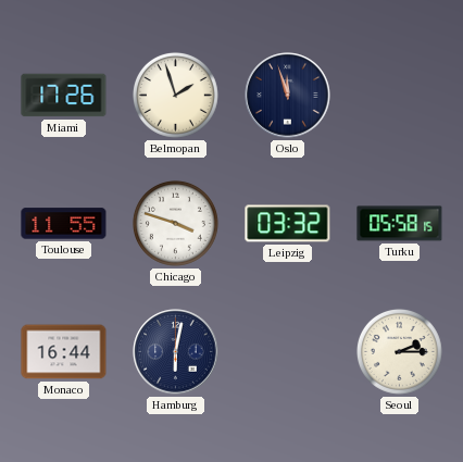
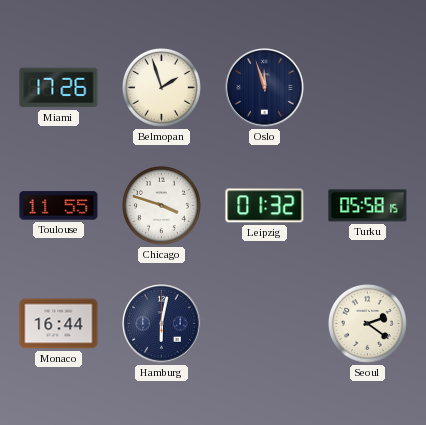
Leipzig: 03:32 -> 01:32 (265, 206)
Seoul: 2:15 -> 2:21 (367, 323)
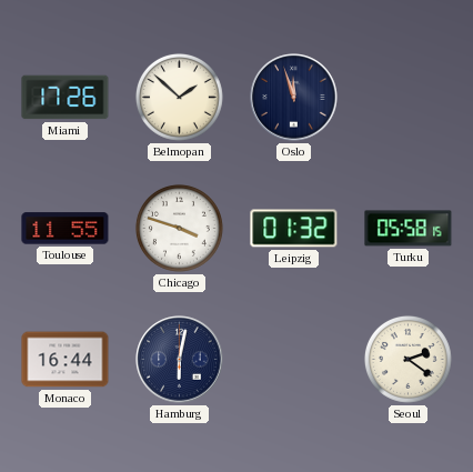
Belmopan: 1:57 -> 1:52 (179, 97)
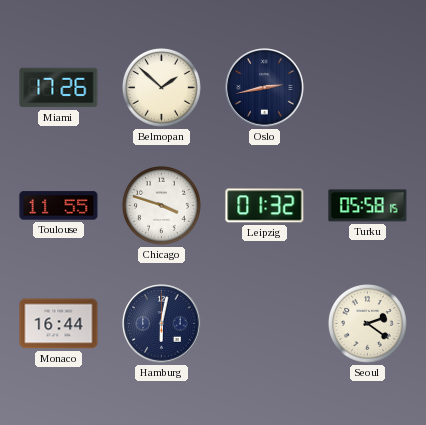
Oslo: 11:57 -> 2:43 (265, 88)
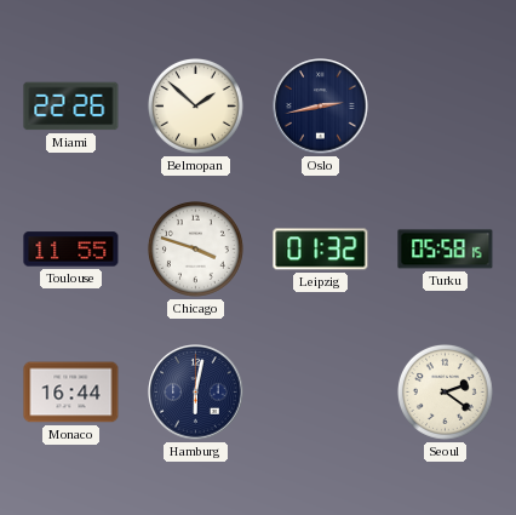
Miami: 17:26 -> 22:26 (71, 107)
